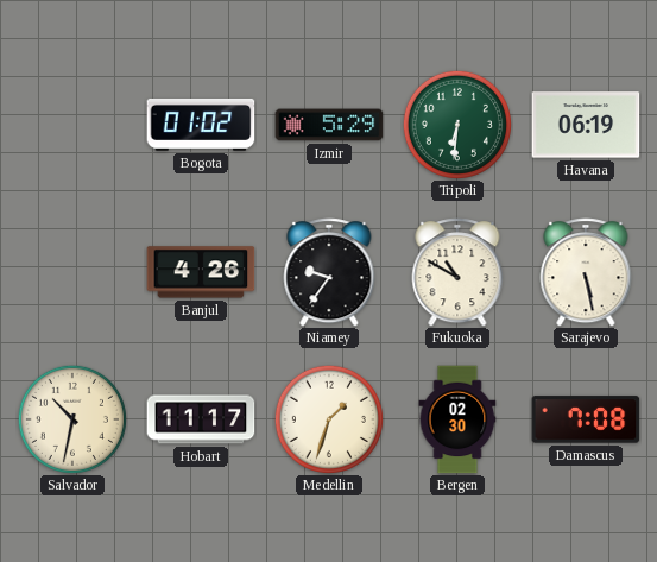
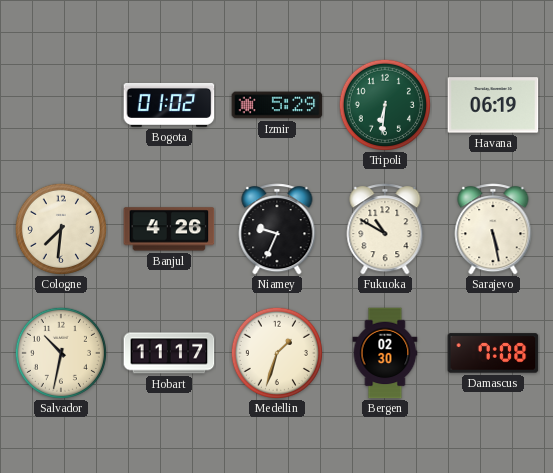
Cologne: none -> 7:31 (61, 229)
Niamey: 9:36 -> 9:34 (277, 229)
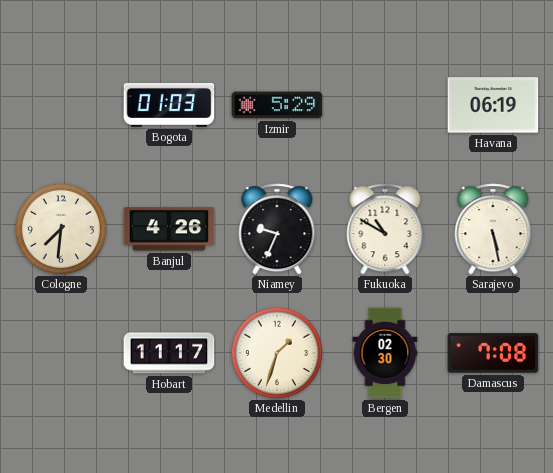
Bogota: 01:02 -> 01:03 (169, 105)
Tripoli: 6:31 -> none (385, 105)
Salvador: 10:32 -> none (61, 353)
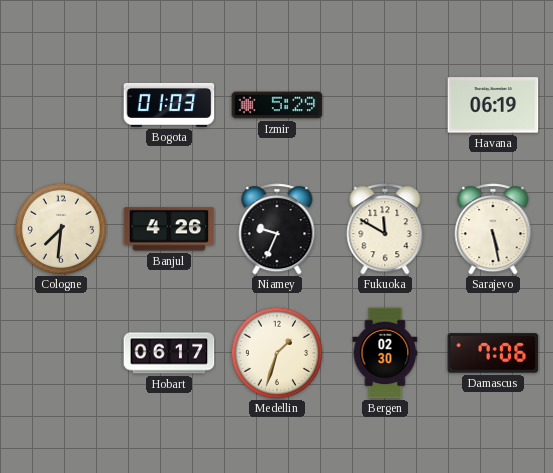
Fukuoka: 10:50 -> 11:50 (385, 229)
Hobart: 11:17 -> 06:17 (169, 353)
Damascus: 7:08 -> 7:06 (493, 353)
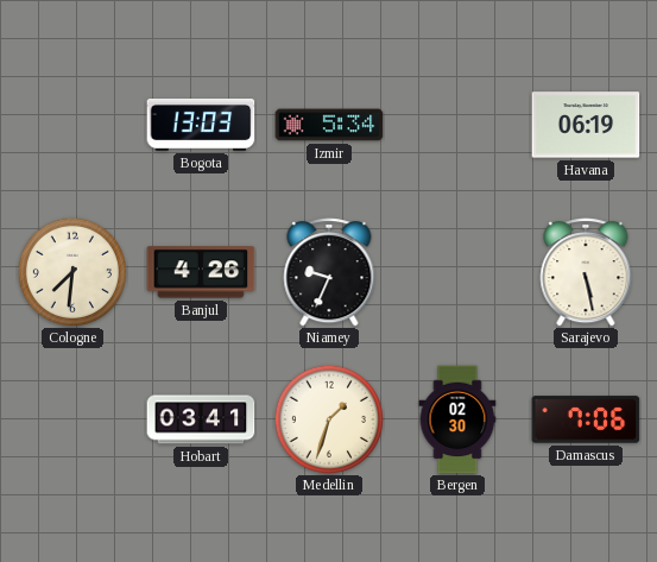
Bogota: 01:03 -> 13:03 (201, 125)
Izmir: 5:29 -> 5:34 (329, 125)
Fukuoka: 11:50 -> none (385, 229)
Hobart: 06:17 -> 03:41 (201, 419)
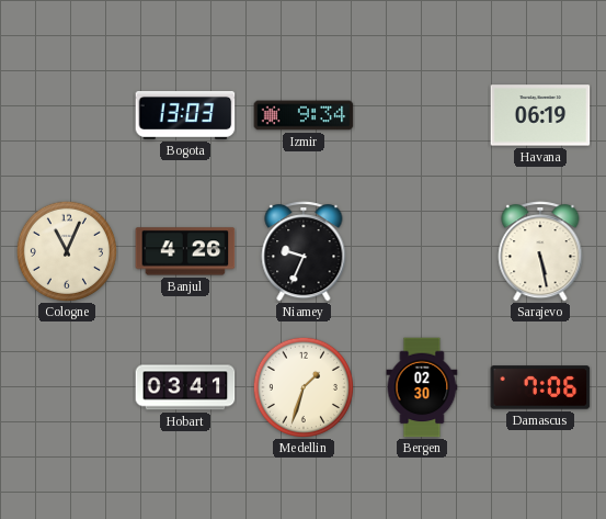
Izmir: 5:34 -> 9:34 (304, 115)
Cologne: 7:31 -> 11:04 (67, 251)
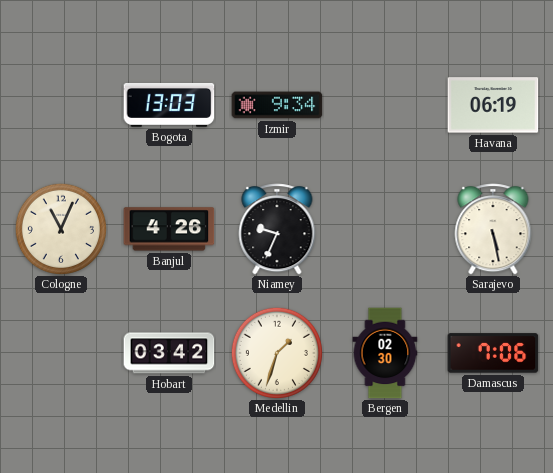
Hobart: 03:41 -> 03:42 (169, 353)
